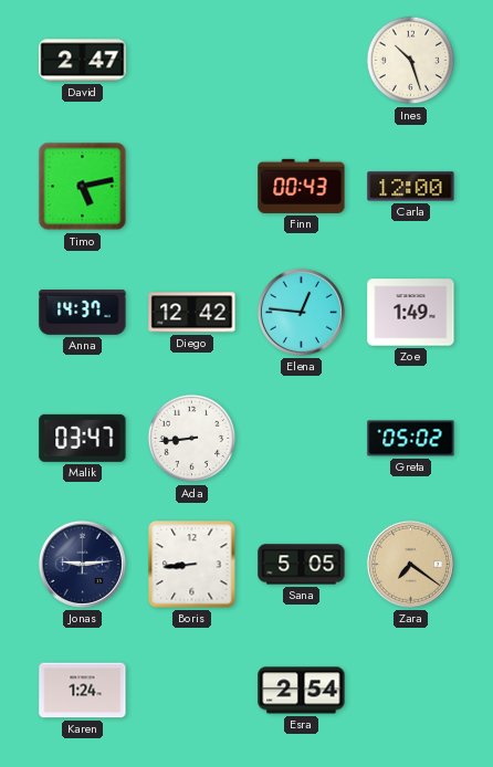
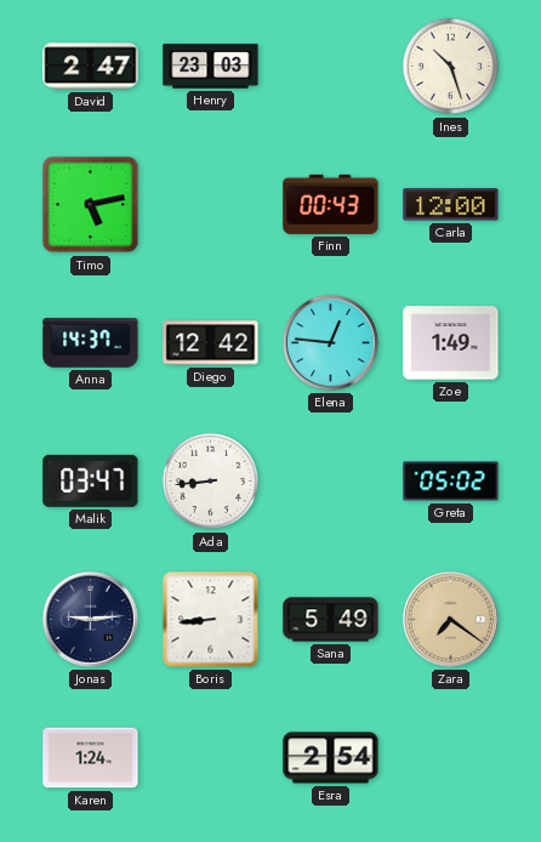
Henry: none -> 23:03 (211, 67)
Sana: 5:05 -> 5:49 (331, 620)
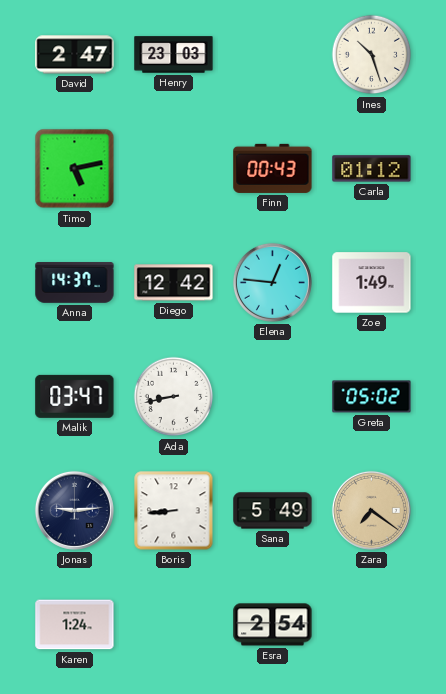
Carla: 12:00 -> 01:12 (372, 169)
Ada: 8:44 -> 8:43 (174, 397)
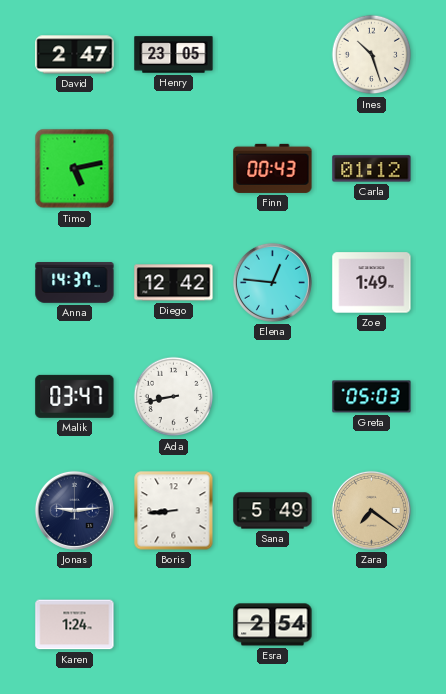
Henry: 23:03 -> 23:05 (174, 55)
Greta: 05:02 -> 05:03 (372, 397)
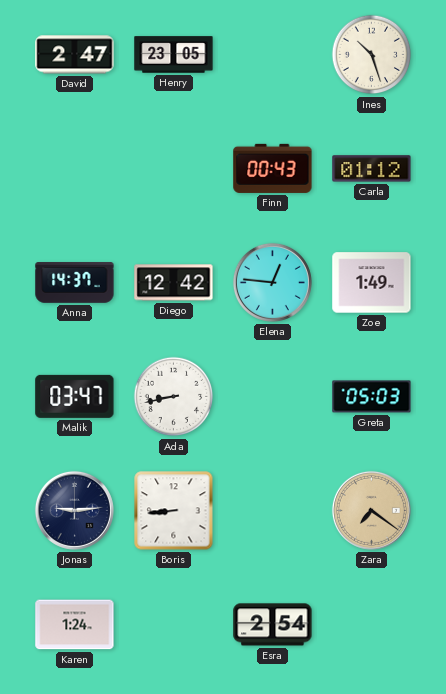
Timo: 5:13 -> none (75, 169)
Sana: 5:49 -> none (273, 511)
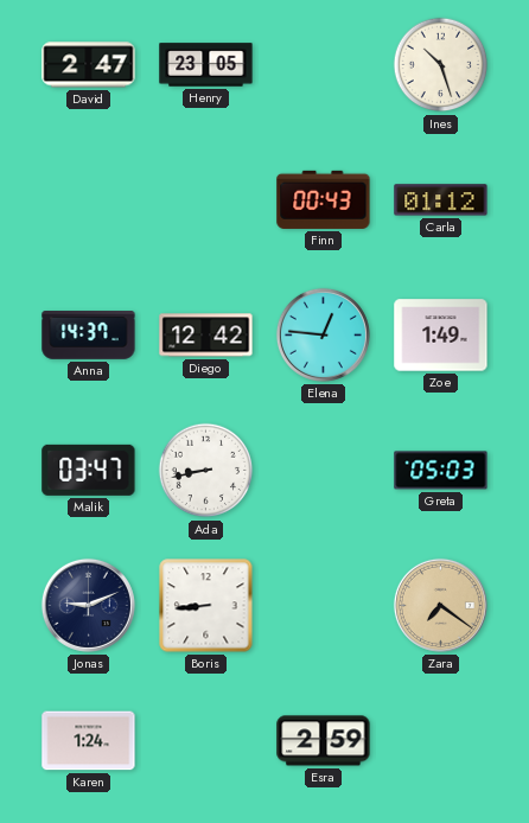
Jonas: 9:14 -> 9:11 (88, 605)
Esra: 2:54 -> 2:59 (324, 741)
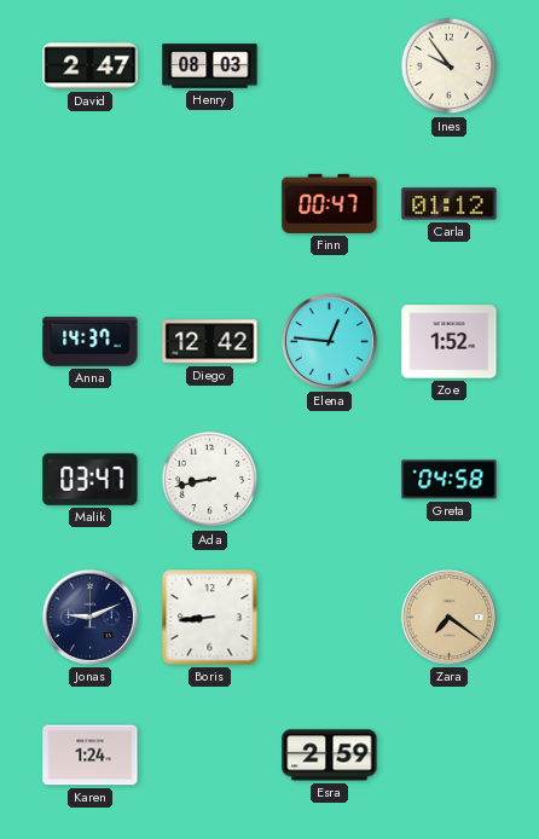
Henry: 23:05 -> 08:03 (210, 66)
Ines: 10:27 -> 9:54 (450, 66)
Finn: 00:43 -> 00:47 (330, 203)
Zoe: 1:49 -> 1:52 (450, 342)
Greta: 05:03 -> 04:58 (450, 480)
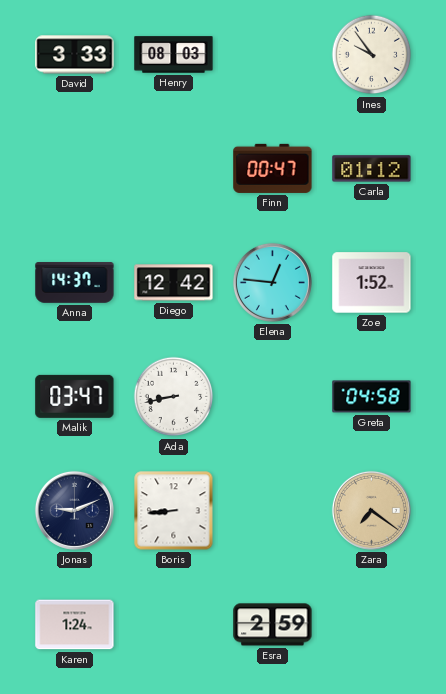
David: 2:47 -> 3:33 (75, 55)
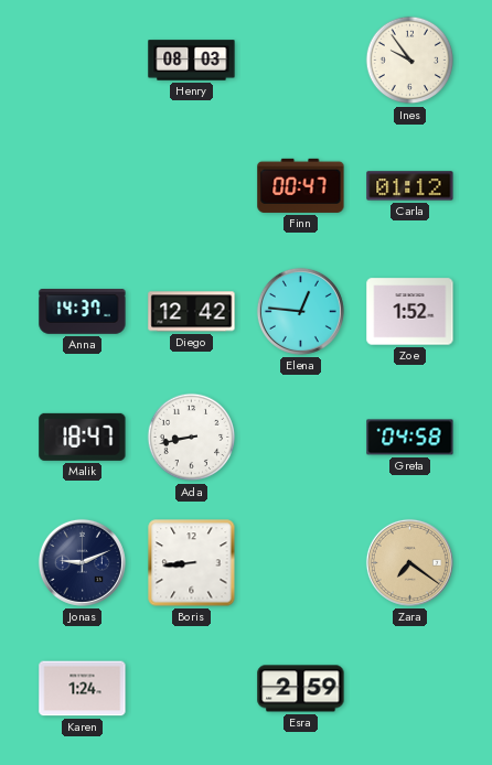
David: 3:33 -> none (75, 55)
Malik: 03:47 -> 18:47 (83, 437)
